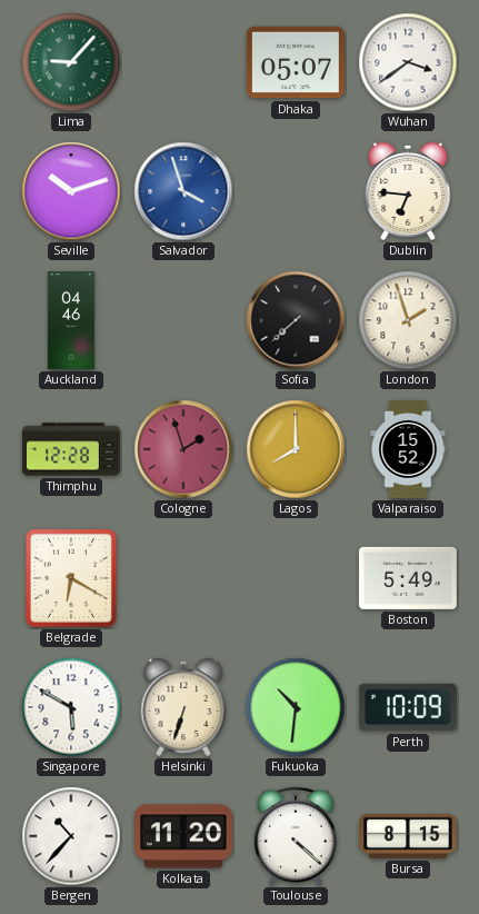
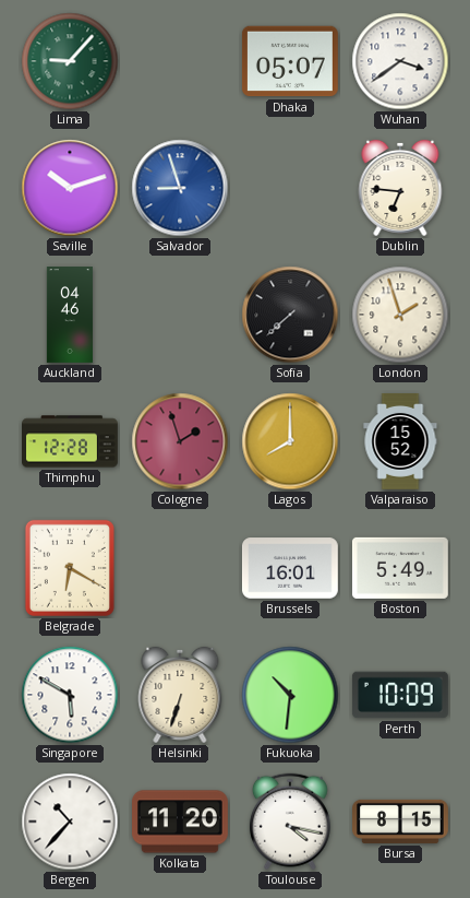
Salvador: 3:57 -> 8:57 (180, 188)
Brussels: none -> 16:01 (290, 568)
Toulouse: 4:22 -> 4:17 (290, 822)
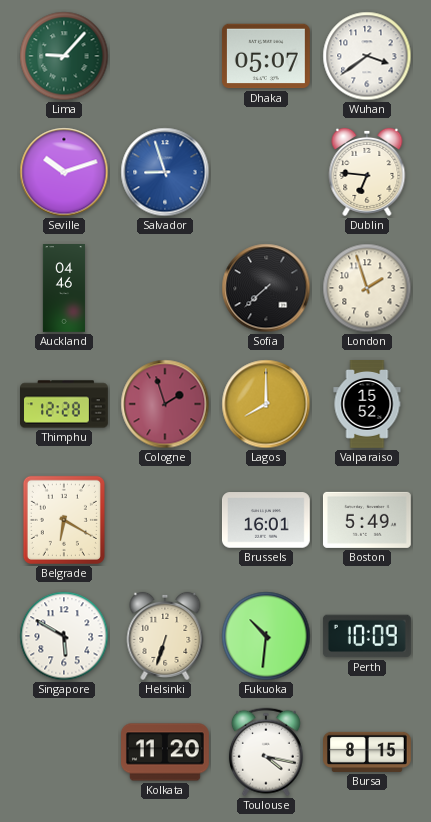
Bergen: 10:37 -> none (70, 822)
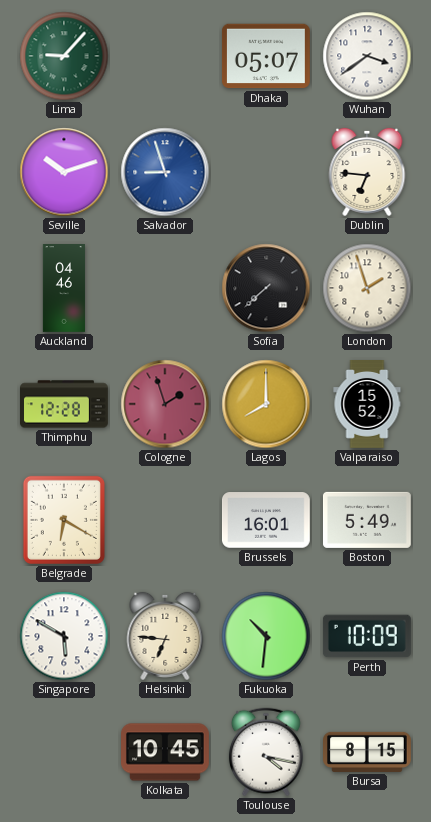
Helsinki: 6:33 -> 6:46 (165, 636)
Kolkata: 11:20 -> 10:45 (166, 752)
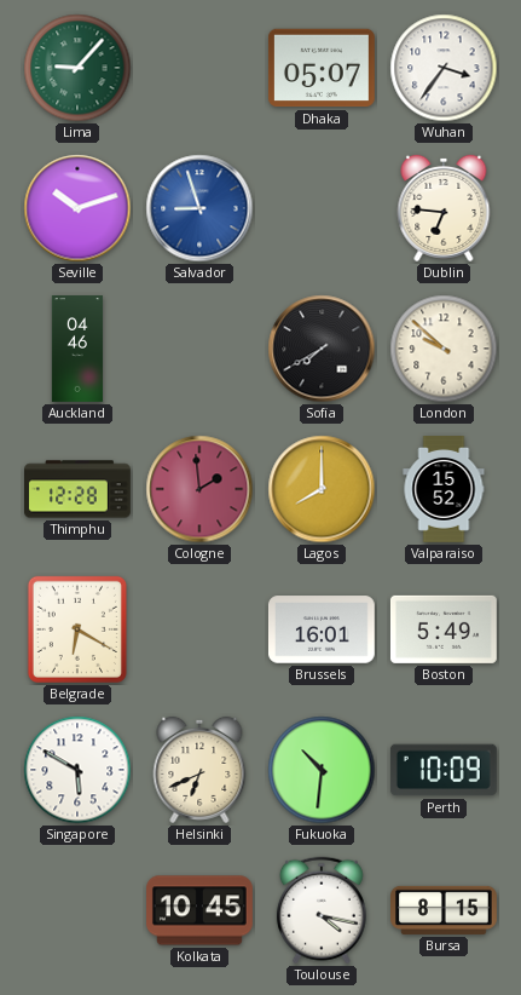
Wuhan: 3:39 -> 3:36 (444, 68)
Sofia: 7:38 -> 7:40 (322, 349)
London: 1:57 -> 9:52 (444, 349)
Cologne: 1:57 -> 1:59 (199, 489)
Helsinki: 6:46 -> 6:41 (199, 770)
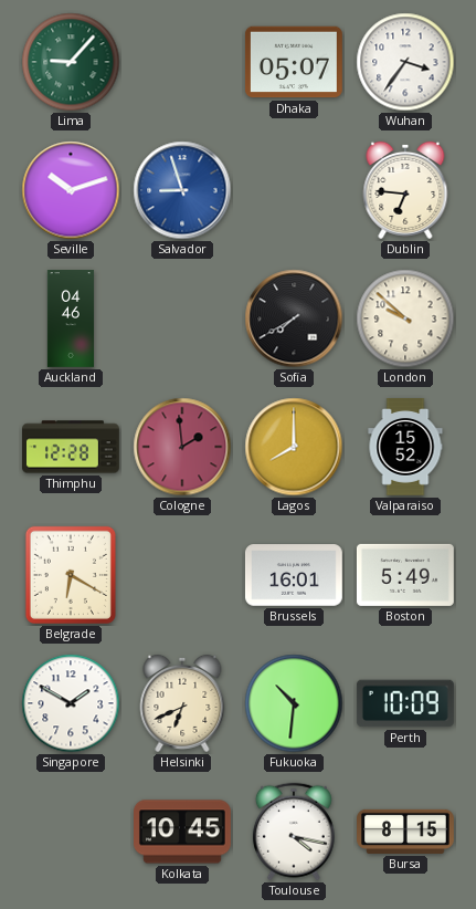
Singapore: 5:50 -> 1:50 (71, 703)
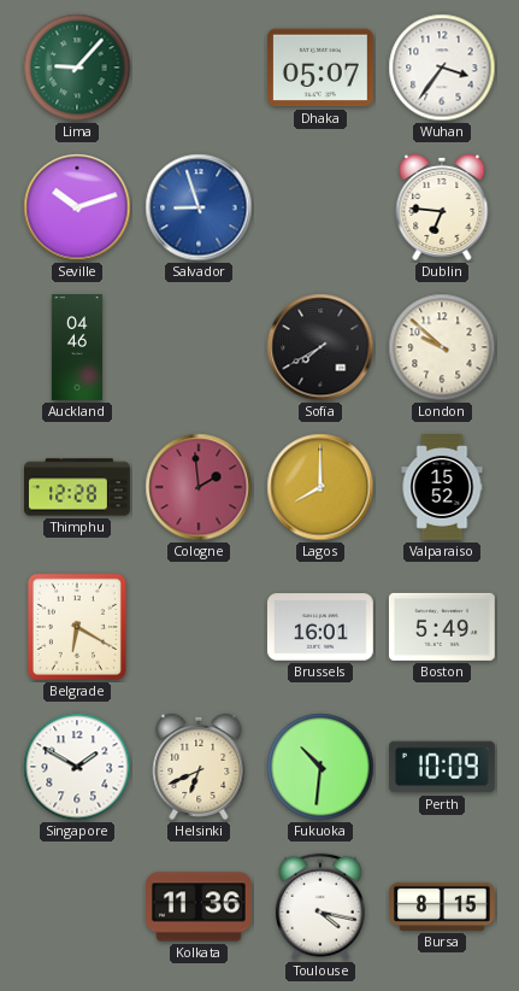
Kolkata: 10:45 -> 11:36 (200, 907)
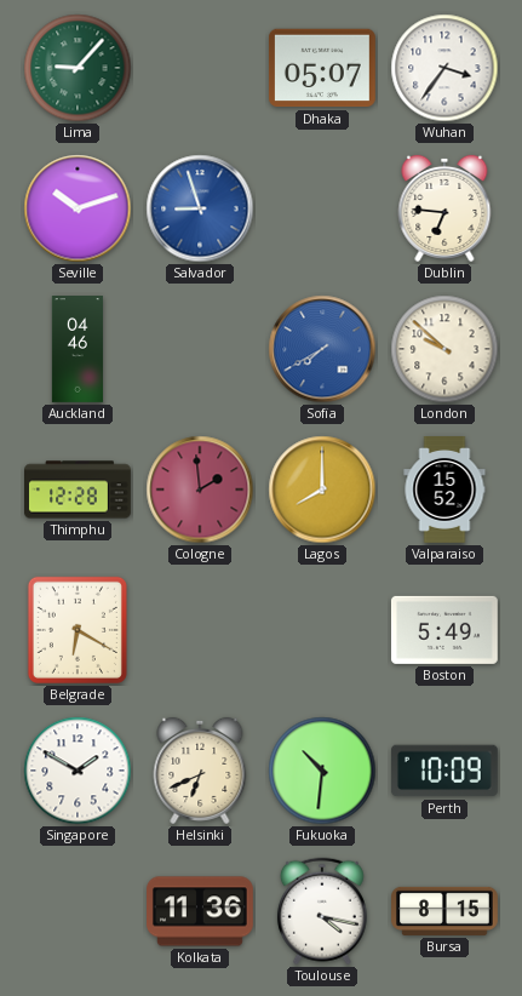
Sofia dial: black -> blue (322, 349)
Brussels: 16:01 -> none (320, 627)
